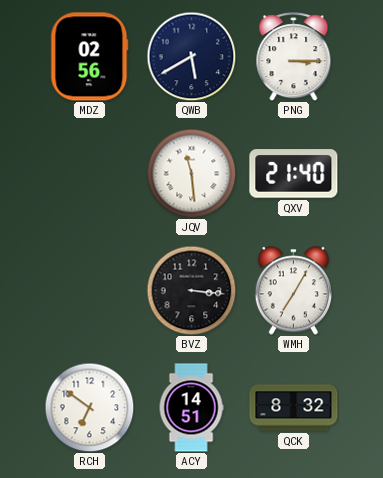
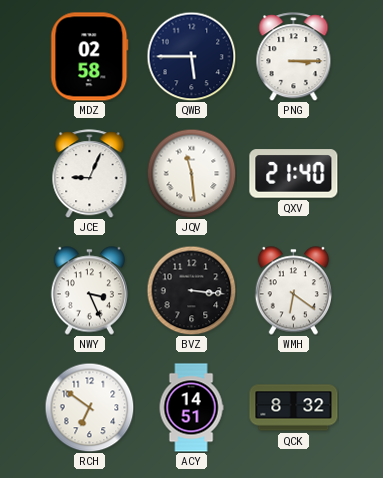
MDZ: 02:56 -> 02:58 (90, 57)
QWB: 5:40 -> 5:45 (191, 56)
JCE: none -> 9:04 (90, 174)
NWY: none -> 3:26 (89, 291)
WMH: 7:05 -> 6:21 (293, 291)
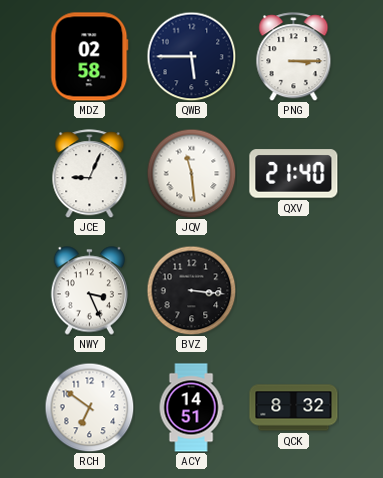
WMH: 6:21 -> none (293, 291)
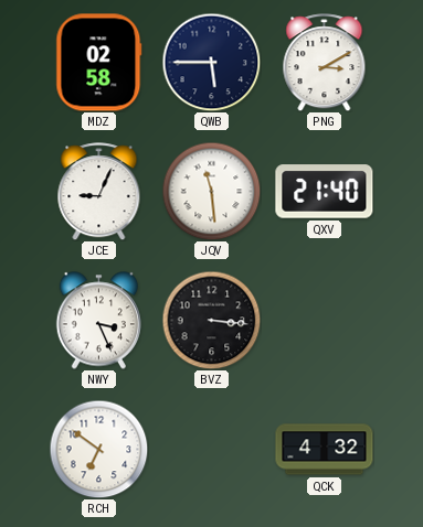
PNG: 3:15 -> 3:10 (325, 63)
ACY: 14:51 -> none (191, 408)
QCK: 8:32 -> 4:32 (325, 450)
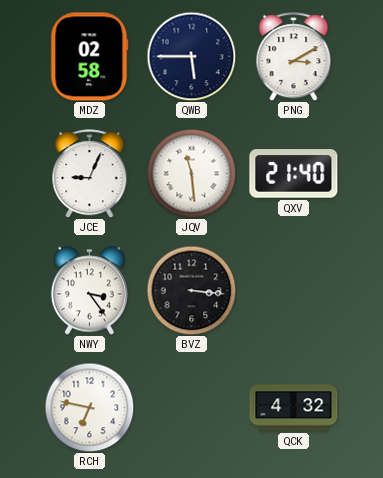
NWY: 3:26 -> 3:24 (89, 291)
RCH: 6:51 -> 6:47 (89, 407)
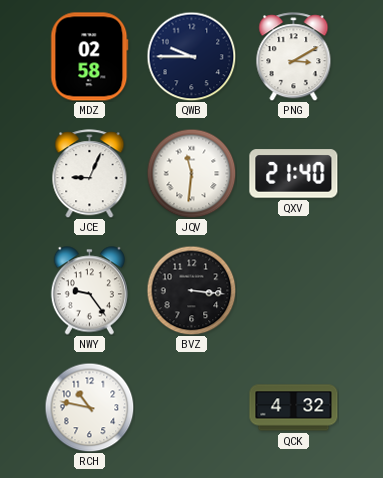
QWB: 5:45 -> 9:45 (191, 56)
JQV: 11:29 -> 11:31 (191, 173)
NWY: 3:24 -> 9:24 (89, 291)
RCH: 6:47 -> 10:47 (89, 407)
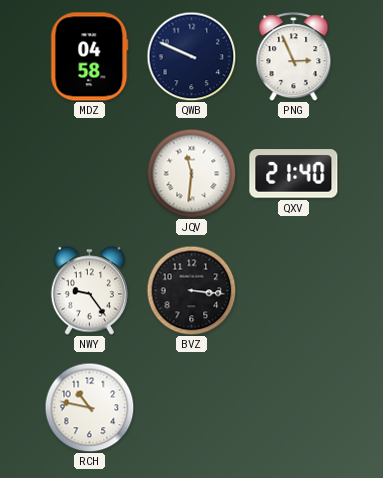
MDZ: 02:58 -> 04:58 (90, 57)
QWB: 9:45 -> 9:49 (191, 56)
PNG: 3:10 -> 2:56 (294, 57)
JCE: 9:04 -> none (90, 174)
QCK: 4:32 -> none (294, 408)
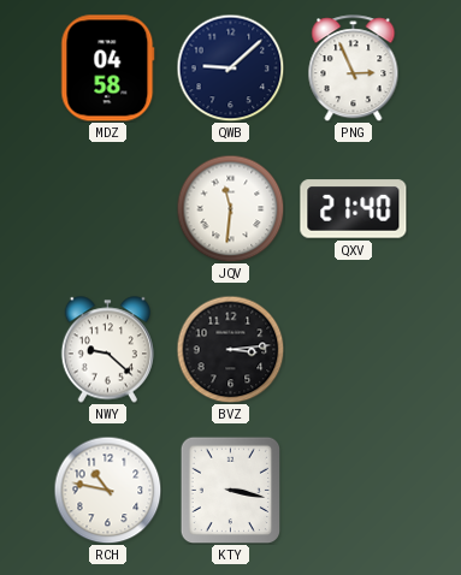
QWB: 9:49 -> 9:08 (230, 67)
NWY: 9:24 -> 9:22 (107, 350)
BVZ: 3:16 -> 3:14 (230, 349)
KTY: none -> 3:17 (231, 490)
